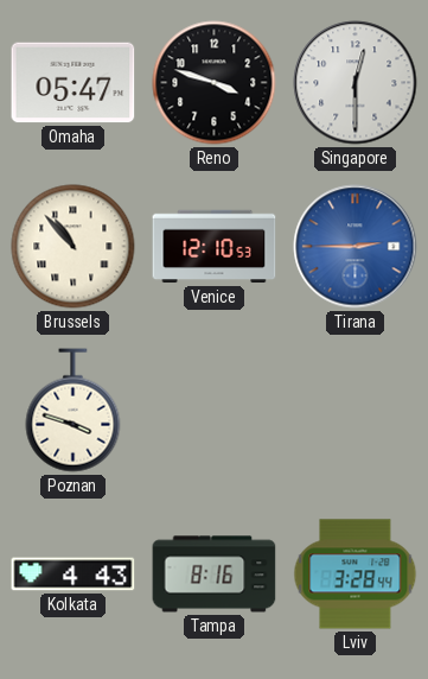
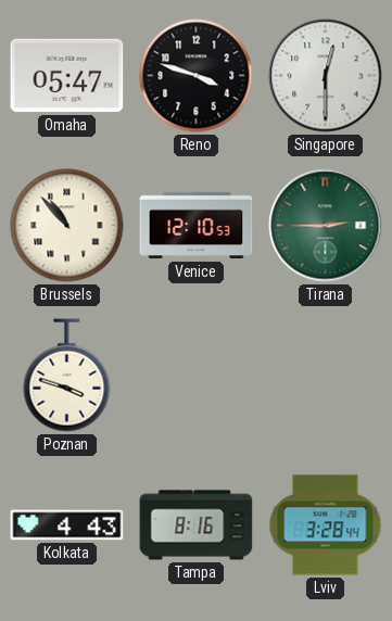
Tirana dial: blue -> green (326, 226)
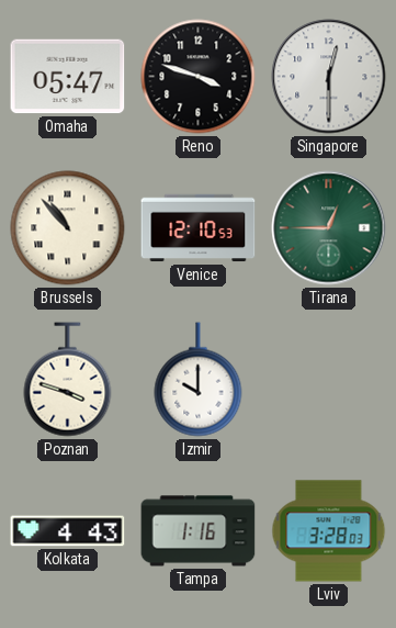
Tirana: 2:45 -> 12:45 (329, 228)
Izmir: none -> 10:00 (199, 380)
Tampa: 8:16 -> 1:16 (199, 531)
Lviv: 3:28:44 -> 3:28:03 (329, 531)
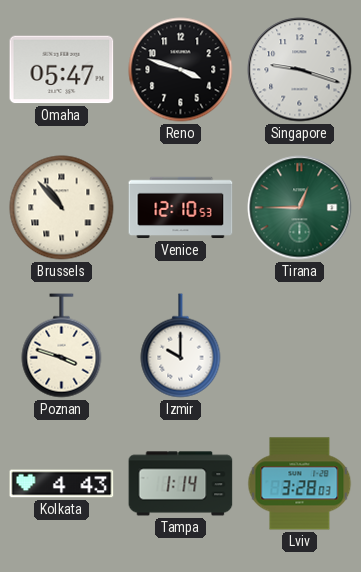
Singapore: 12:30 -> 9:18 (300, 70)
Tampa: 1:16 -> 1:14 (181, 484)
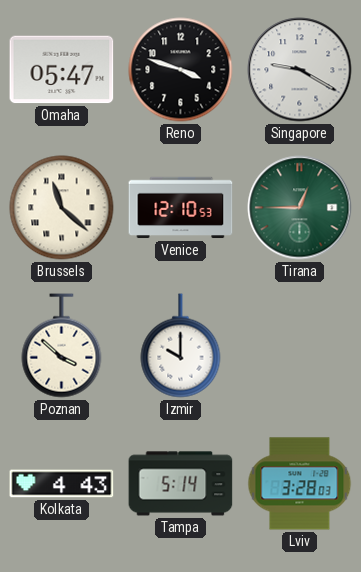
Singapore: 9:18 -> 9:20 (300, 70)
Brussels: 10:53 -> 11:22 (62, 208)
Poznan: 3:48 -> 3:52 (62, 346)
Tampa: 1:14 -> 5:14 (181, 484)
